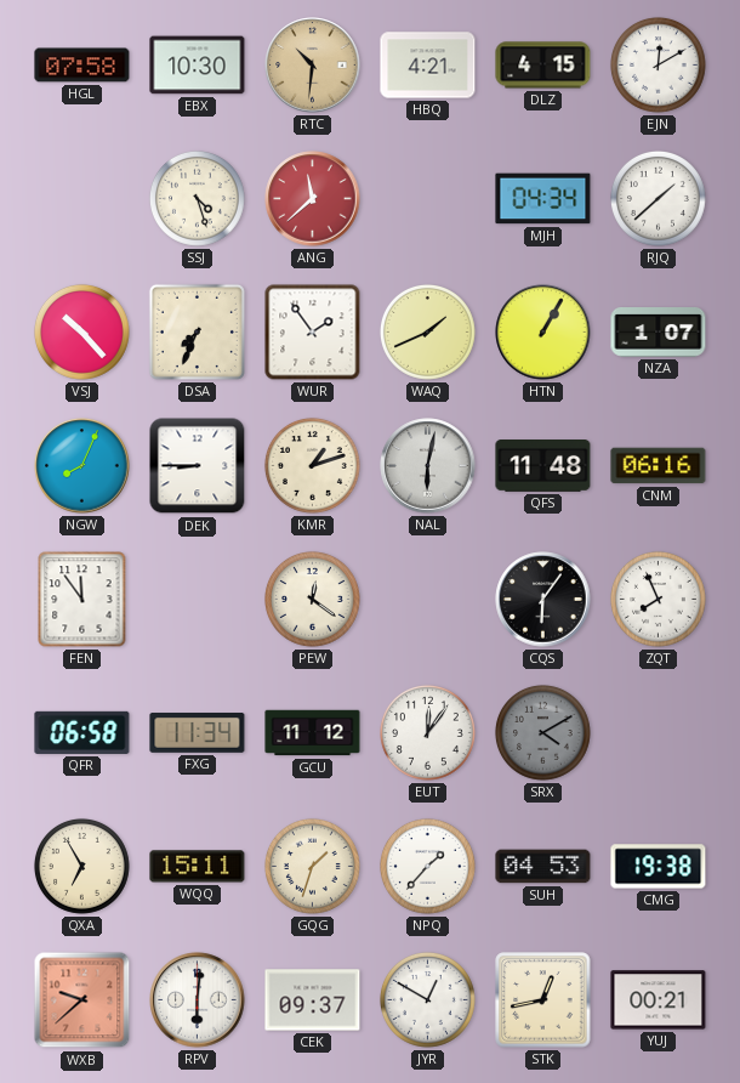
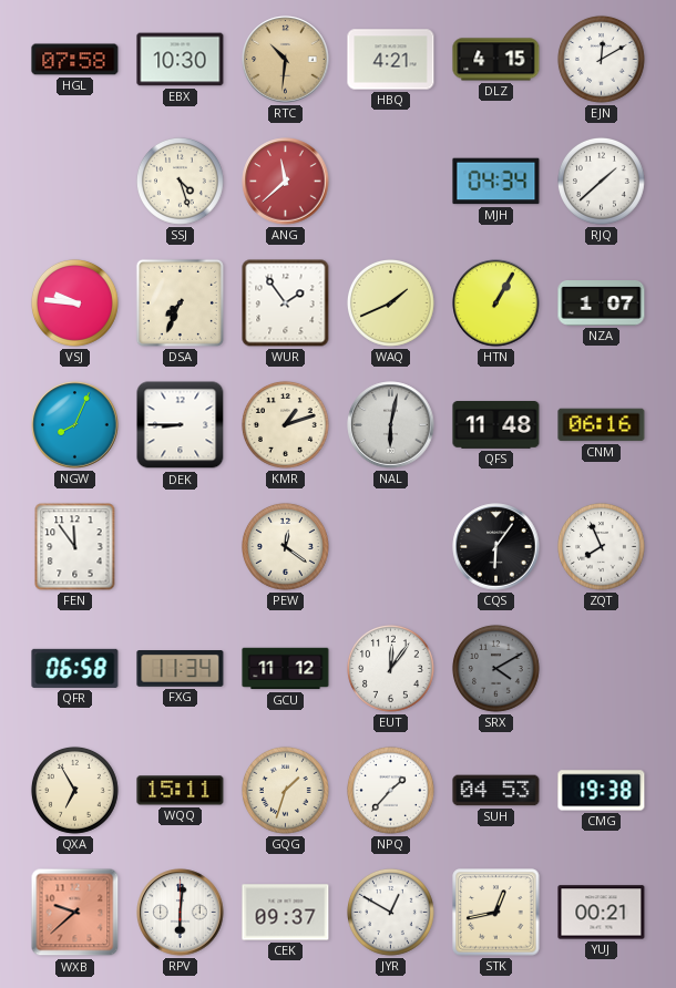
VSJ: 10:23 -> 9:46 (75, 303)
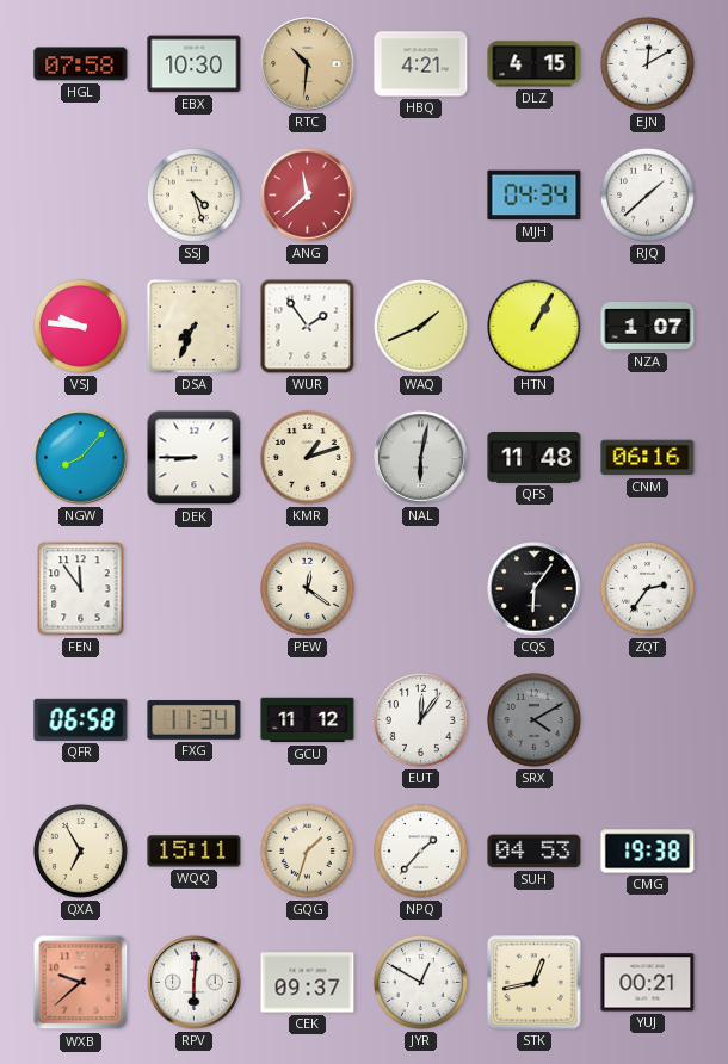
NGW: 8:04 -> 8:07 (81, 458)
ZQT: 7:56 -> 2:36 (648, 589)
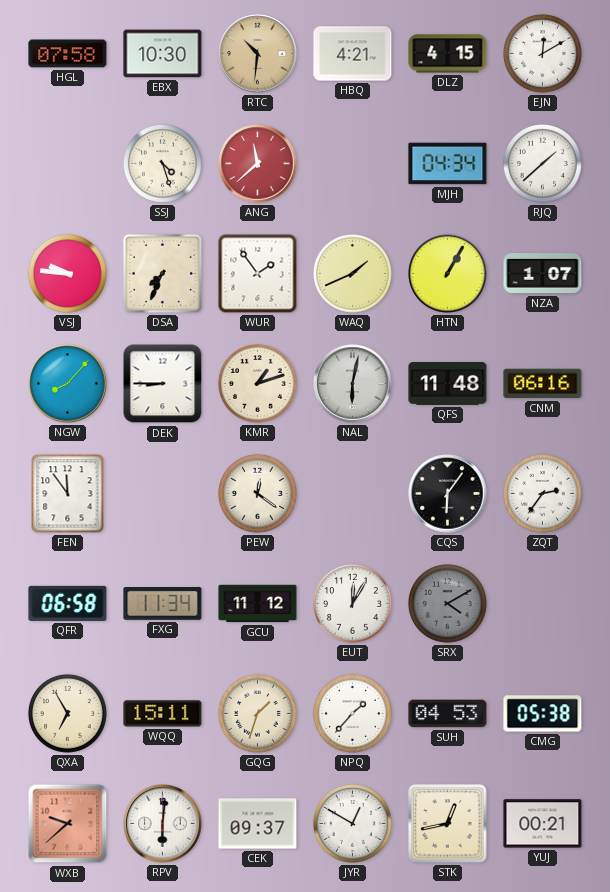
EUT: 12:06 -> 12:05 (353, 604)
CMG: 19:38 -> 05:38 (543, 714)
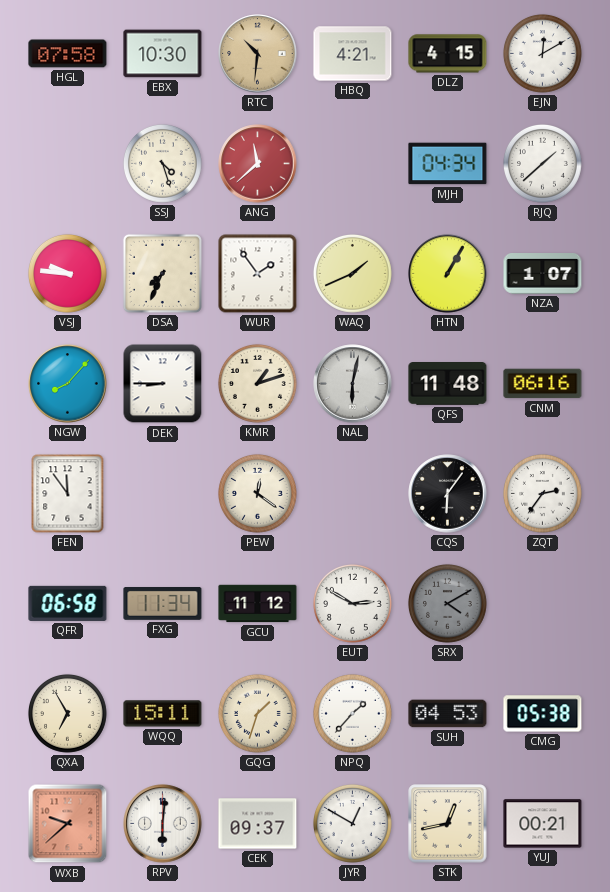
EUT: 12:05 -> 2:50 (353, 604)
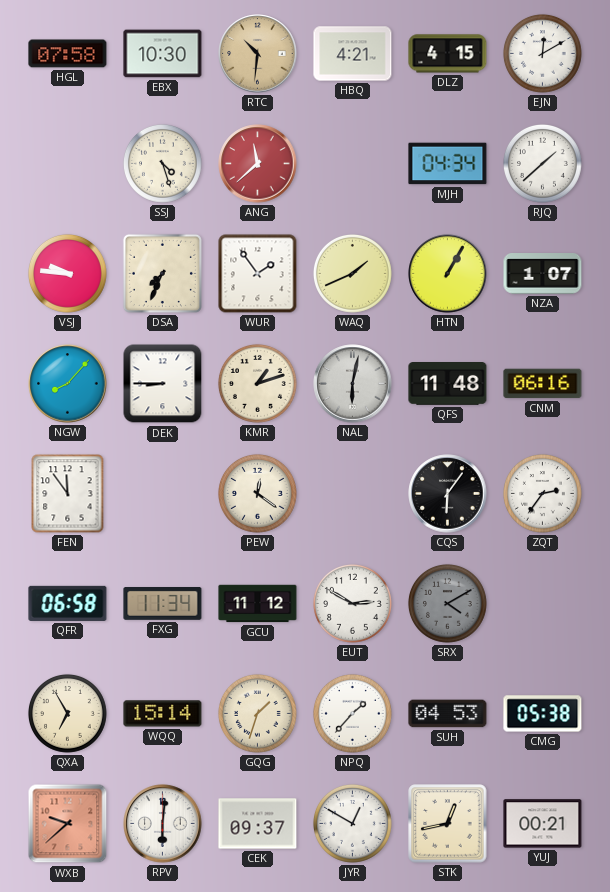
WQQ: 15:11 -> 15:14 (163, 714)
